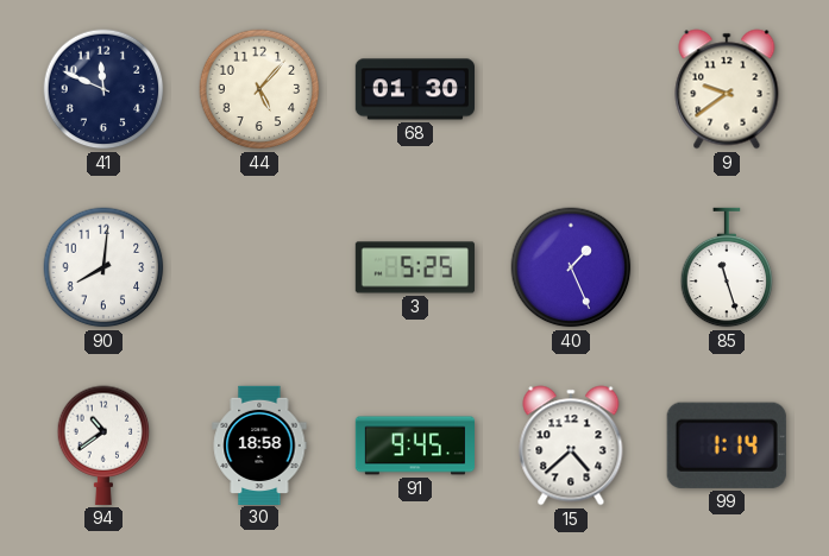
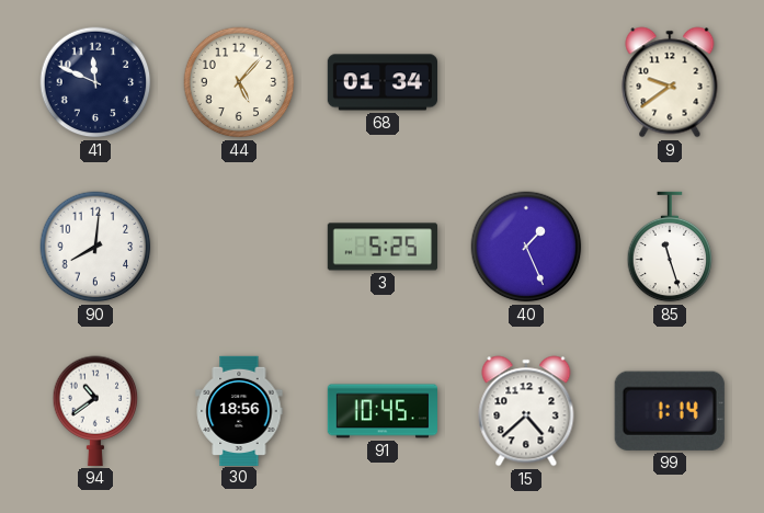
68: 01:30 -> 01:34 (381, 82)
30: 18:58 -> 18:56 (239, 410)
91: 9:45 -> 10:45 (381, 411)
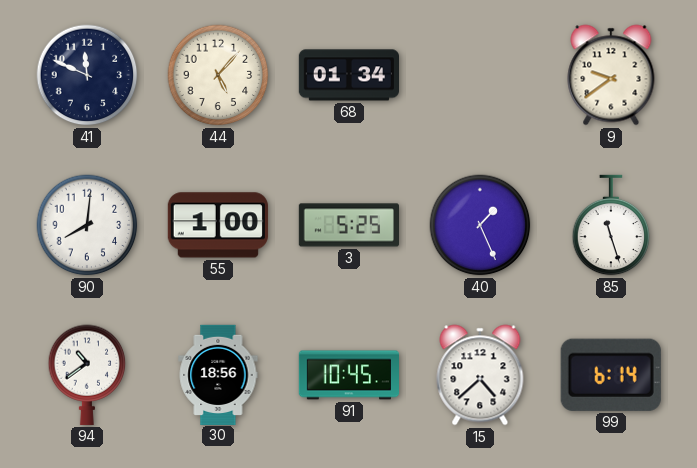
55: none -> 1:00 (218, 225)
99: 1:14 -> 6:14 (611, 375)
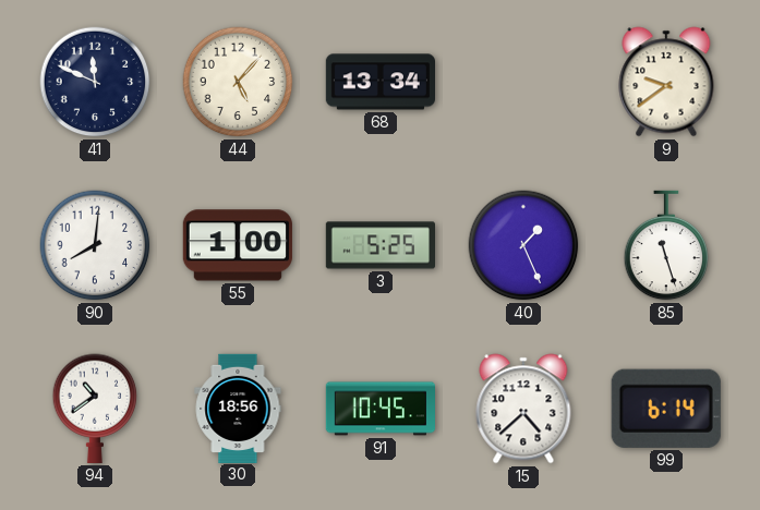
68: 01:34 -> 13:34 (379, 82)
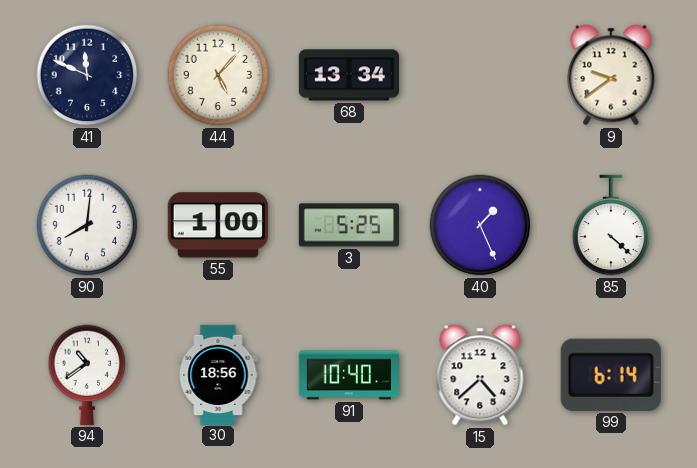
85: 11:27 -> 4:22 (611, 225)
91: 10:45 -> 10:40 (348, 375)
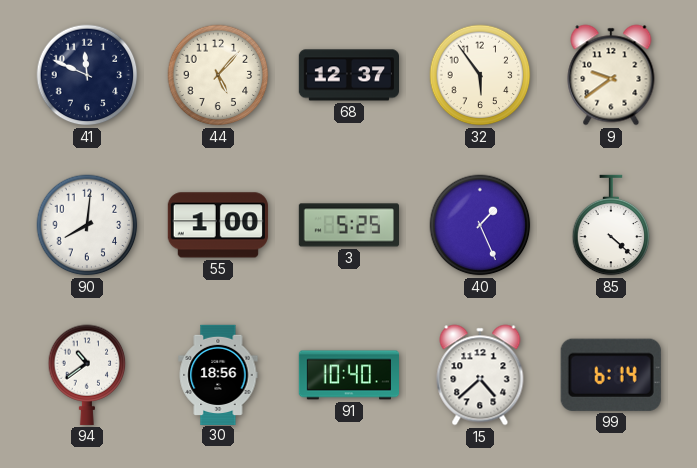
68: 13:34 -> 12:37 (348, 75)
32: none -> 5:54 (480, 75)
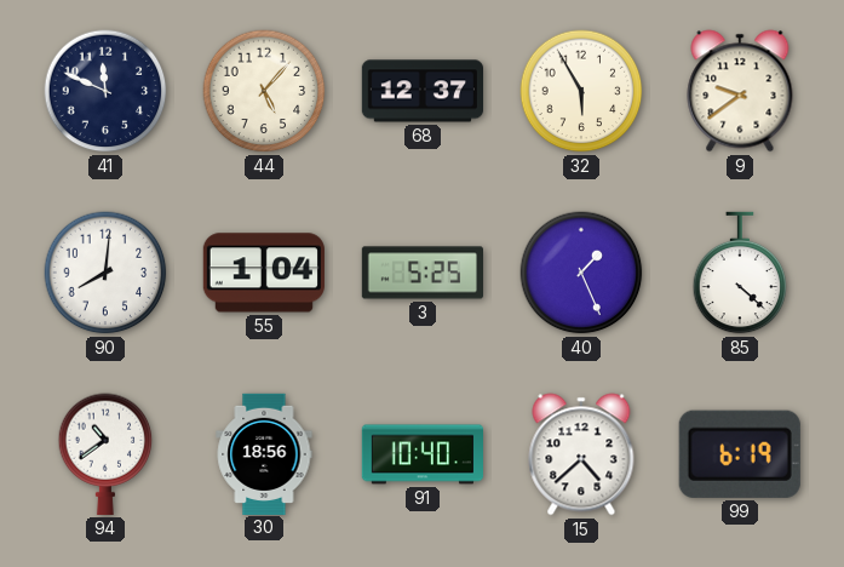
32: 5:54 -> 5:55 (581, 91)
55: 1:00 -> 1:04 (264, 273)
99: 6:14 -> 6:19 (740, 454)
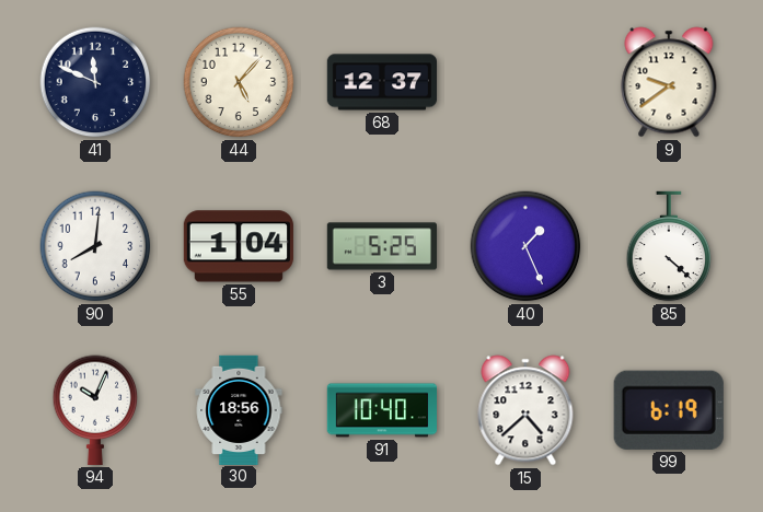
32: 5:55 -> none (581, 91)
94: 10:39 -> 10:04 (95, 410)
